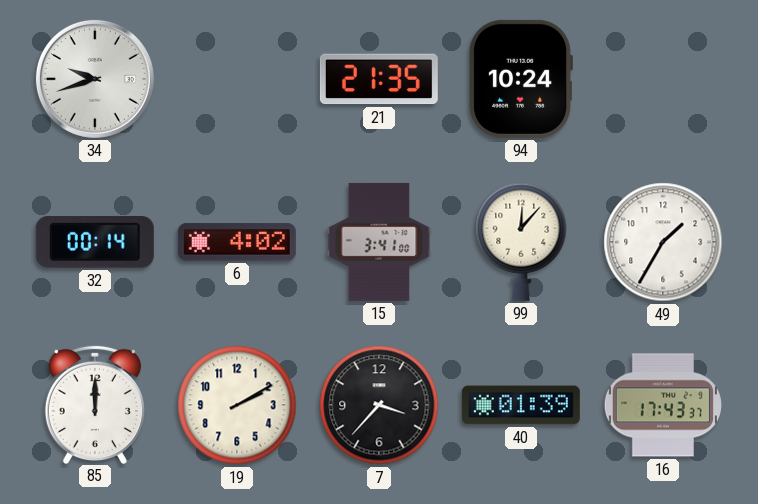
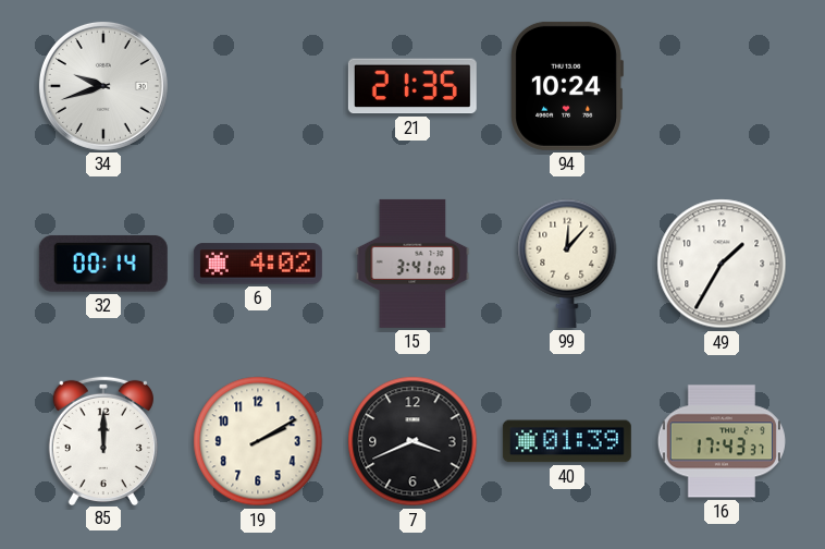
7: 3:37 -> 3:41 (412, 441)
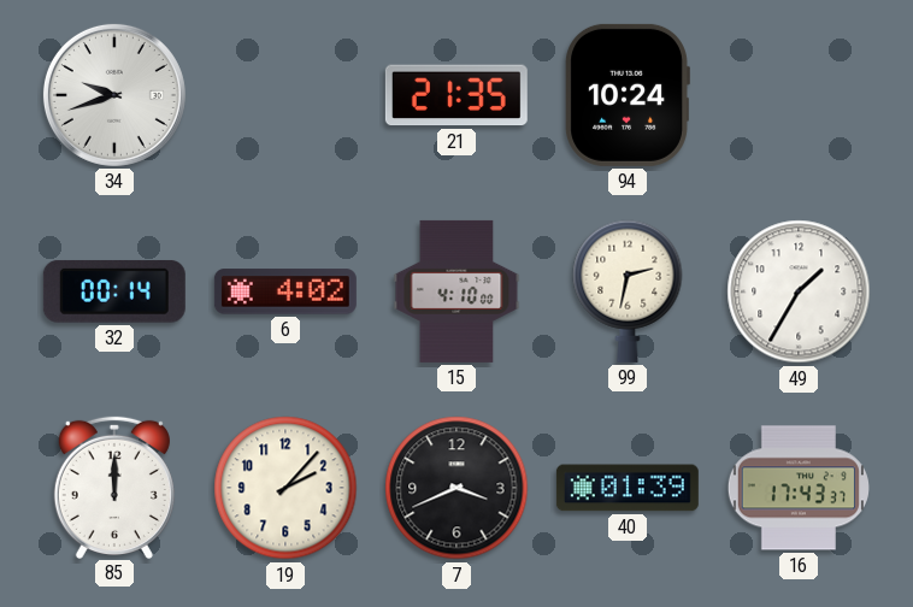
15: 3:41 -> 4:10 (456, 291)
99: 12:07 -> 2:32 (628, 291)
19: 2:10 -> 2:07 (285, 488)
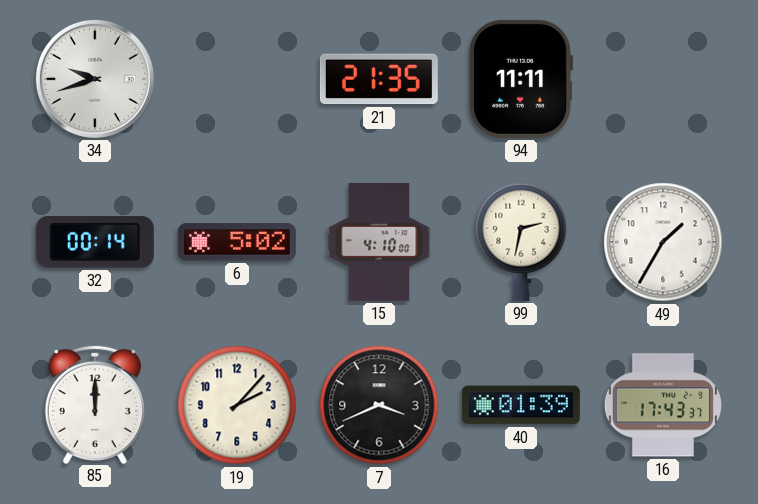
94: 10:24 -> 11:11 (521, 79)
6: 4:02 -> 5:02 (237, 242)
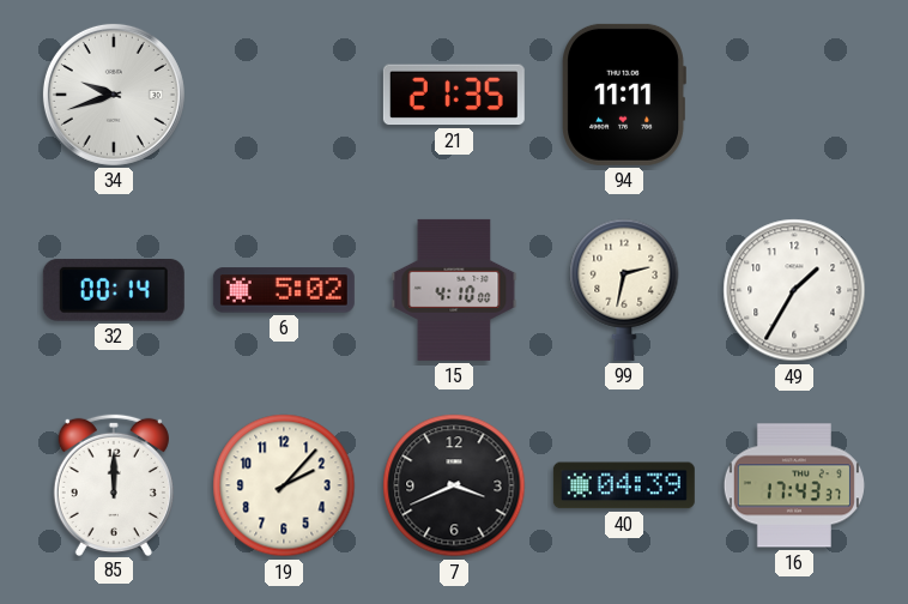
40: 01:39 -> 04:39 (624, 485)
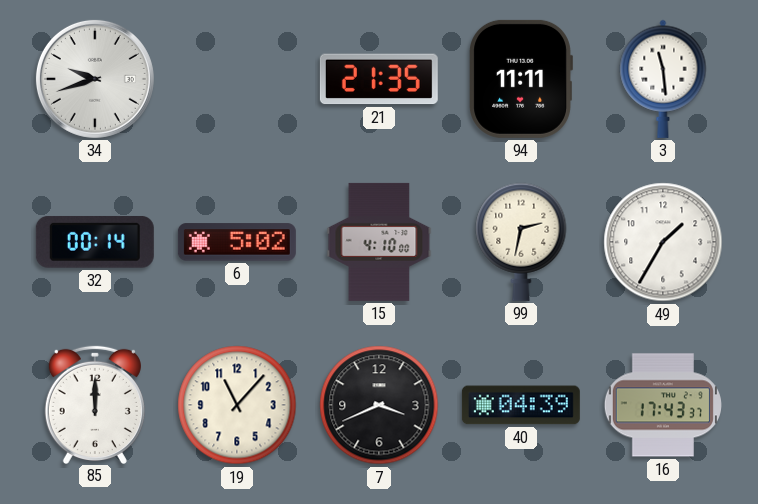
3: none -> 11:29 (663, 79)
19: 2:07 -> 11:07 (237, 405)
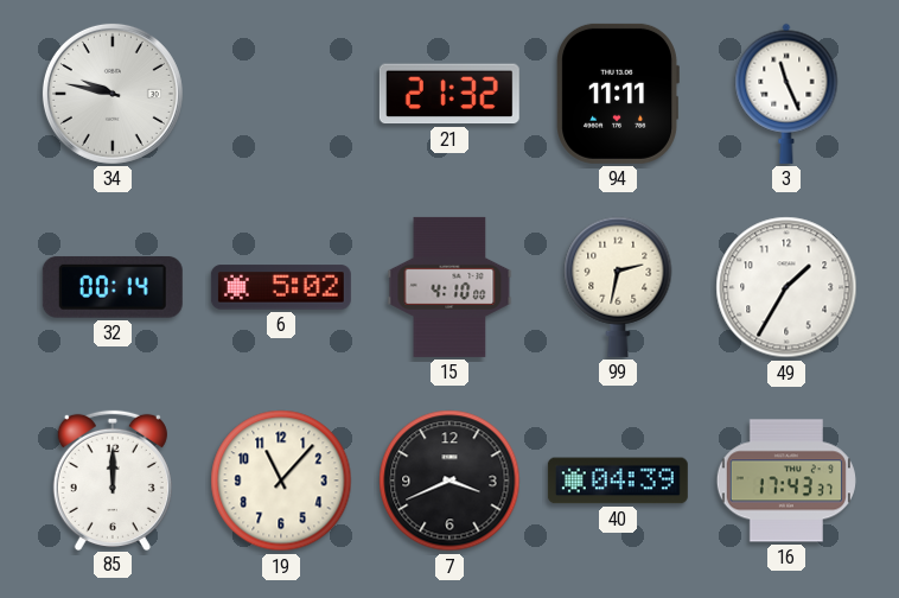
34: 9:42 -> 9:47 (113, 94)
21: 21:35 -> 21:32 (449, 94)
3: 11:29 -> 11:26 (786, 94)
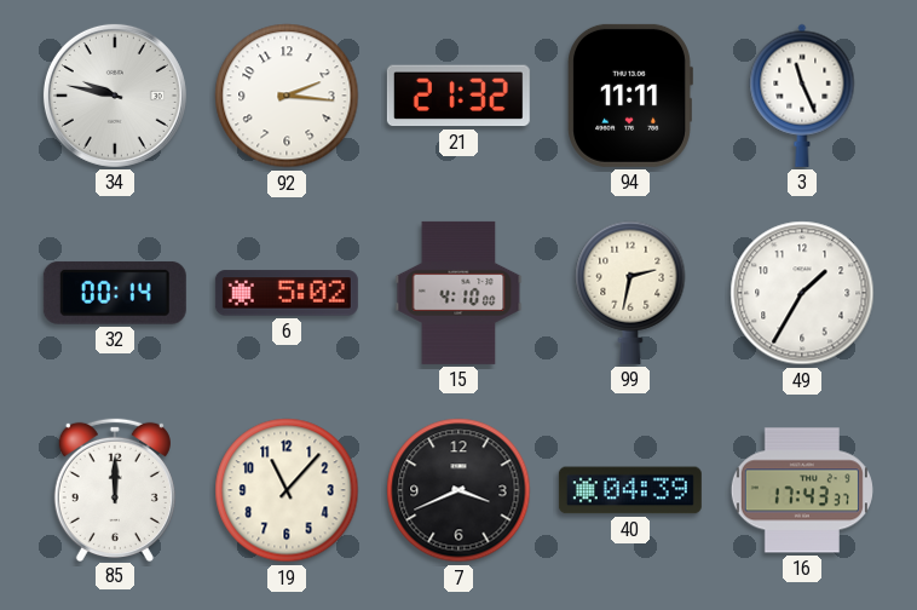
92: none -> 2:16 (287, 96)
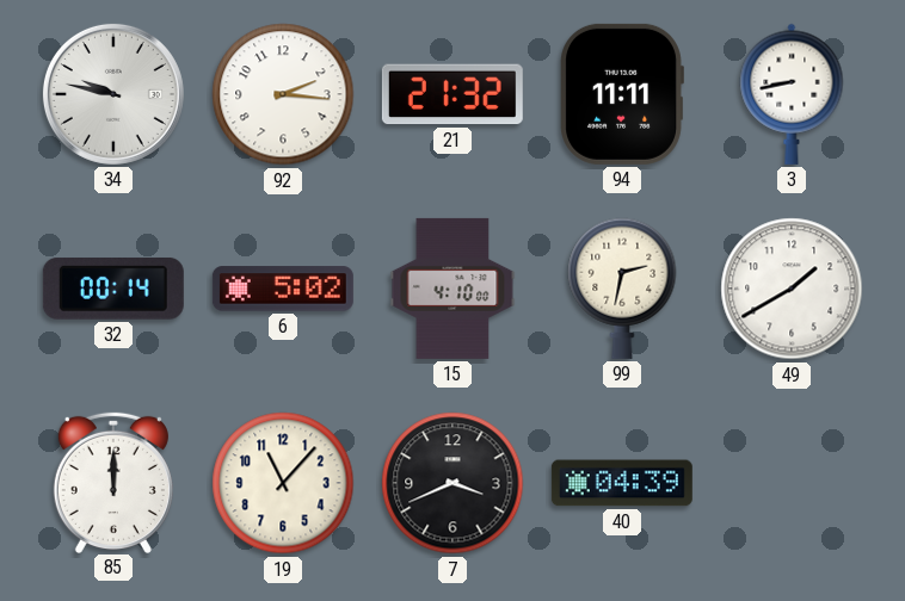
3: 11:26 -> 8:43 (792, 94)
49: 1:35 -> 1:40 (792, 289)
16: 17:43 -> none (802, 490)
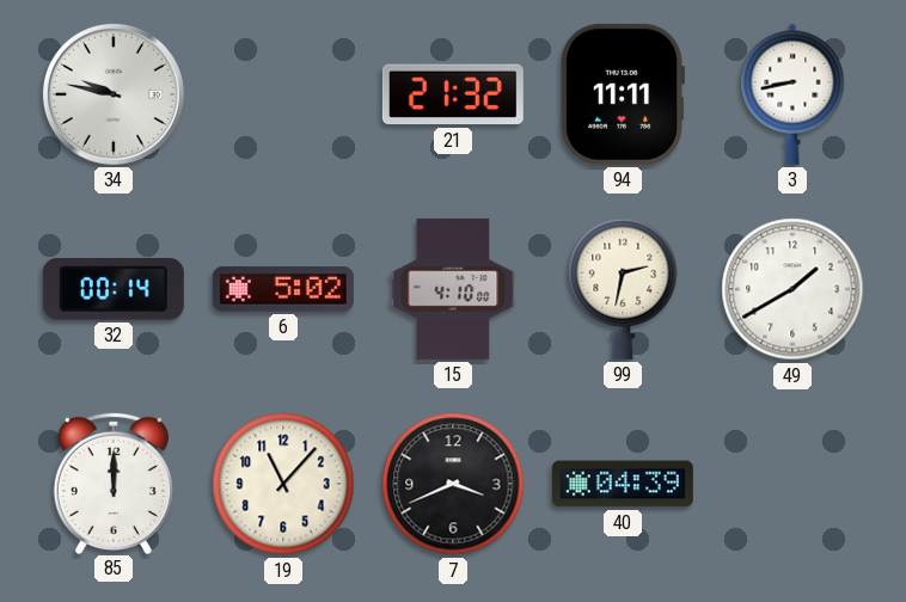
92: 2:16 -> none (283, 94)
